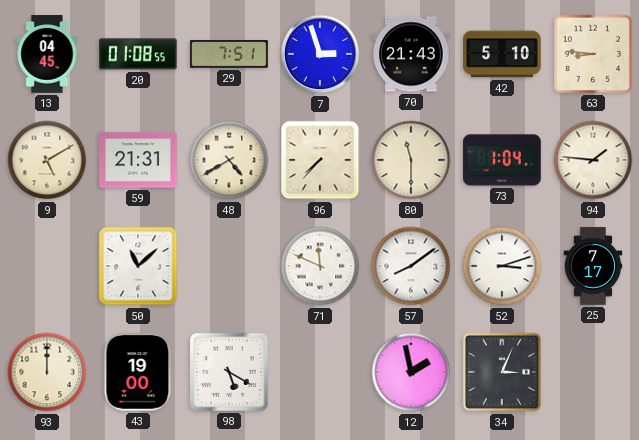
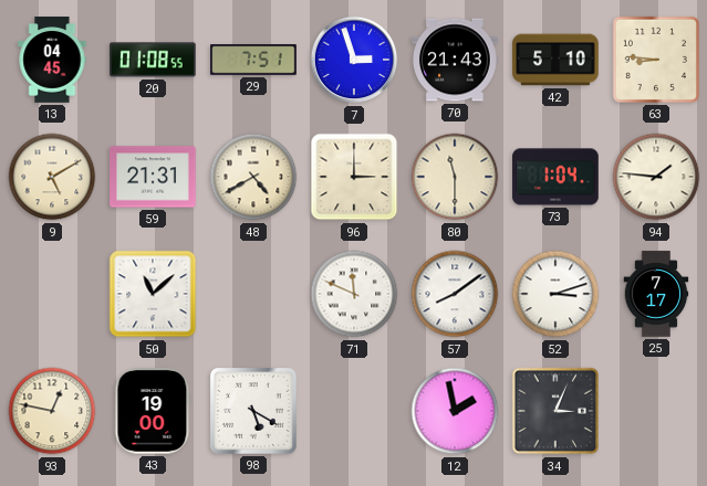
96: 7:37 -> 3:00 (354, 177)
93: 12:00 -> 12:47 (52, 411)
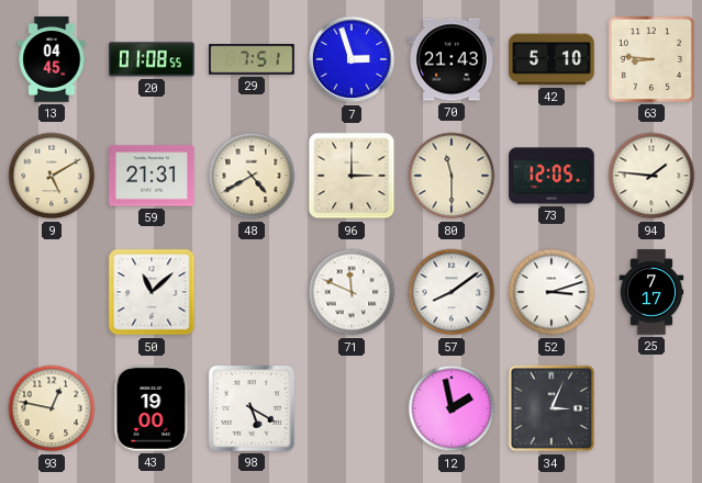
73: 1:04 -> 12:05 (551, 176)
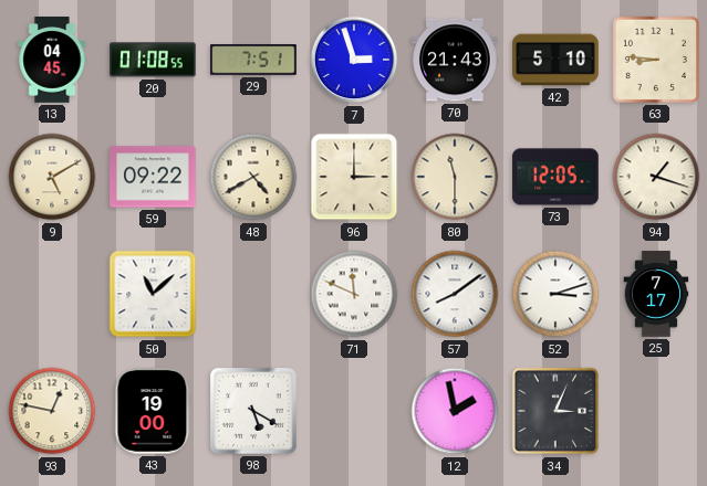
59: 21:31 -> 09:22 (153, 177)
94: 1:46 -> 1:18 (656, 177)
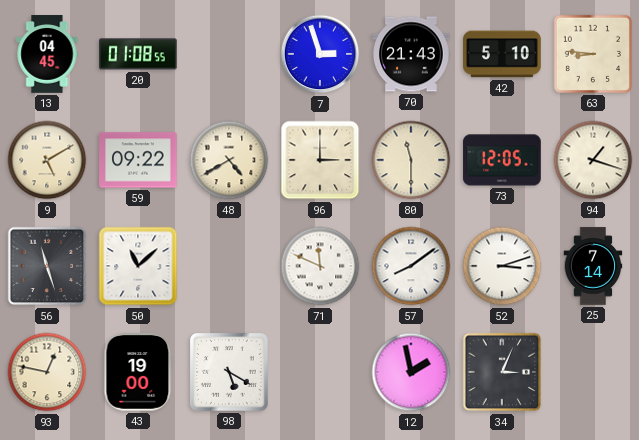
29: 7:51 -> none (253, 60)
56: none -> 11:27 (47, 266)
25: 7:17 -> 7:14 (593, 266)
